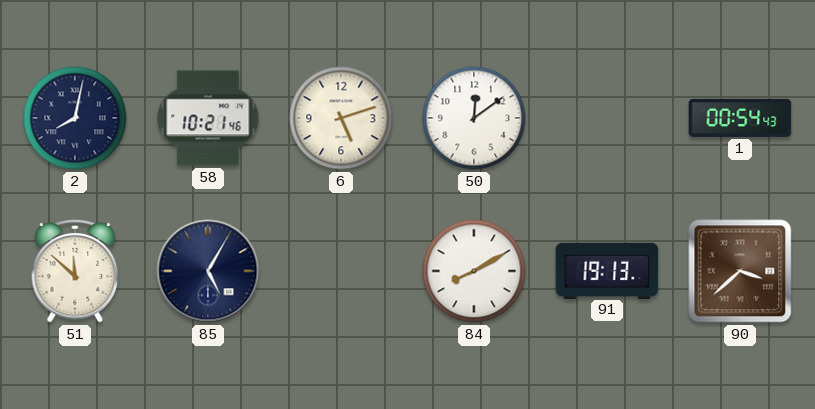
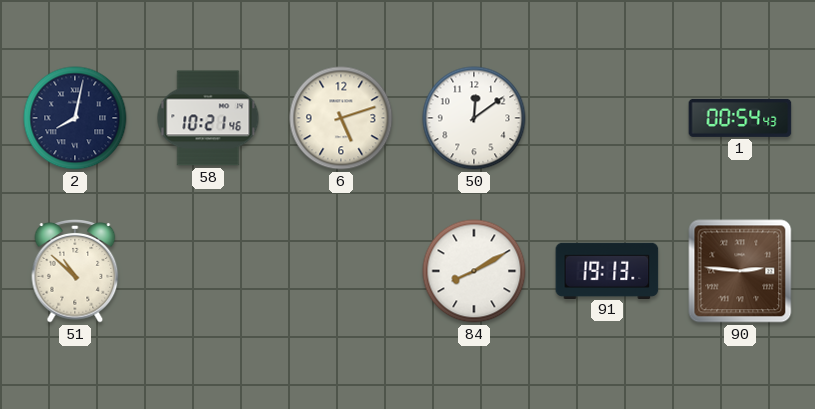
51: 11:52 -> 10:52 (75, 272)
85: 5:05 -> none (208, 271)
90: 3:38 -> 2:46 (740, 271)
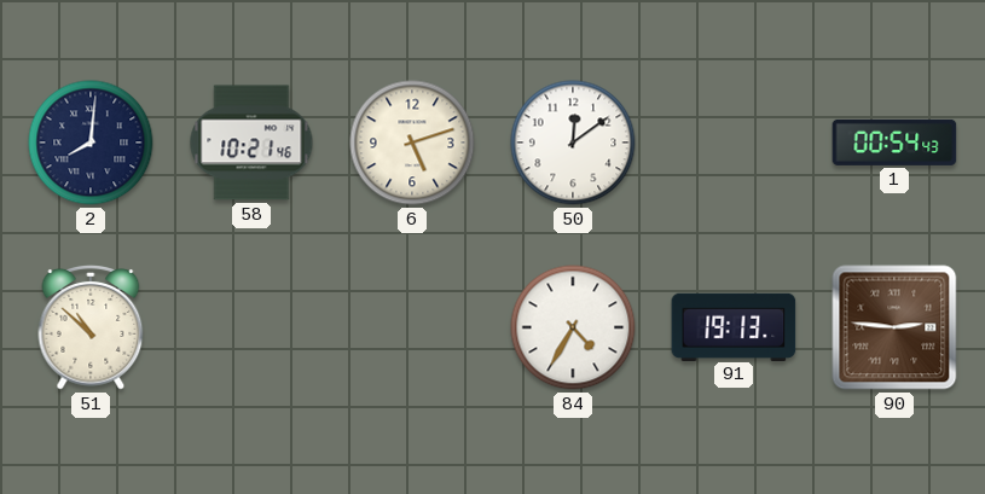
2: 8:02 -> 8:01 (91, 143)
84: 8:10 -> 4:35 (573, 327)
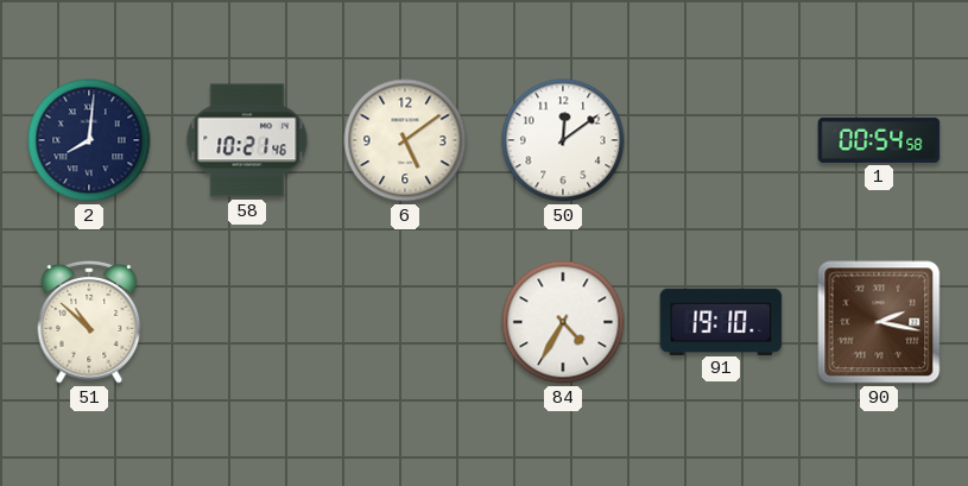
6: 5:12 -> 5:09 (405, 140)
1: 00:54:43 -> 00:54:58 (879, 140)
91: 19:13 -> 19:10 (721, 321)
90: 2:46 -> 2:17 (879, 322)
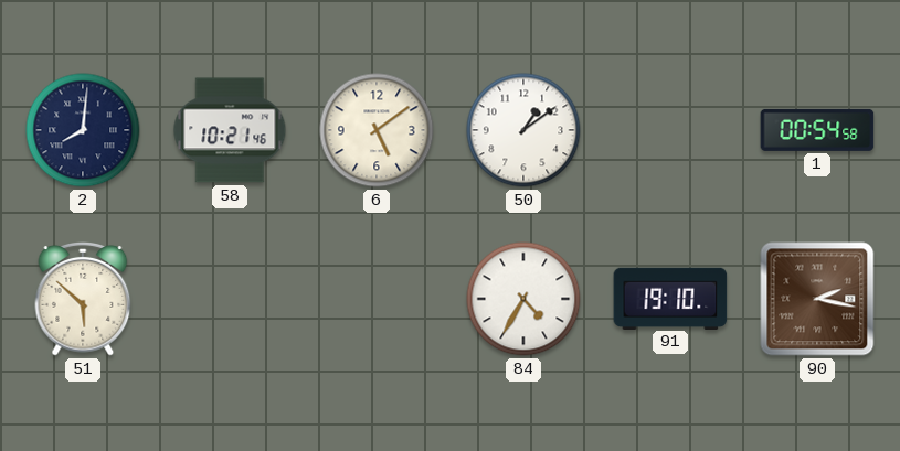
50: 12:09 -> 1:09 (523, 130)
51: 10:52 -> 5:52 (83, 300)
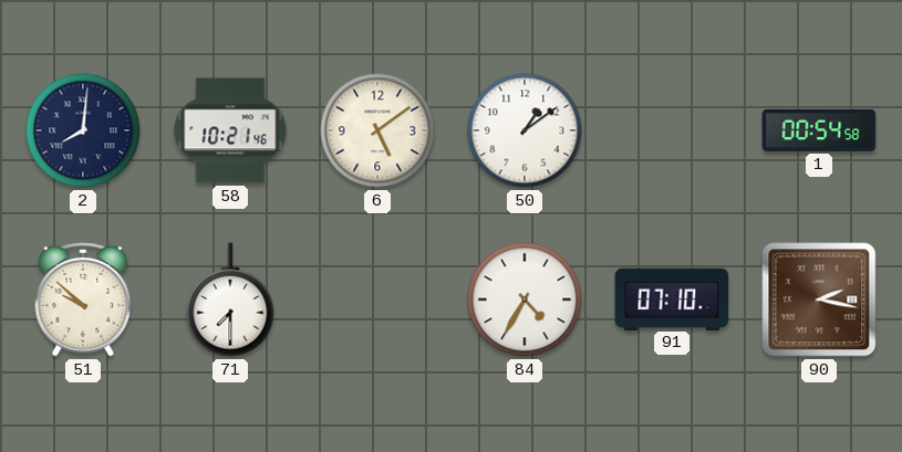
51: 5:52 -> 9:52 (83, 301)
71: none -> 7:30 (230, 299)
91: 19:10 -> 07:10 (672, 298)
